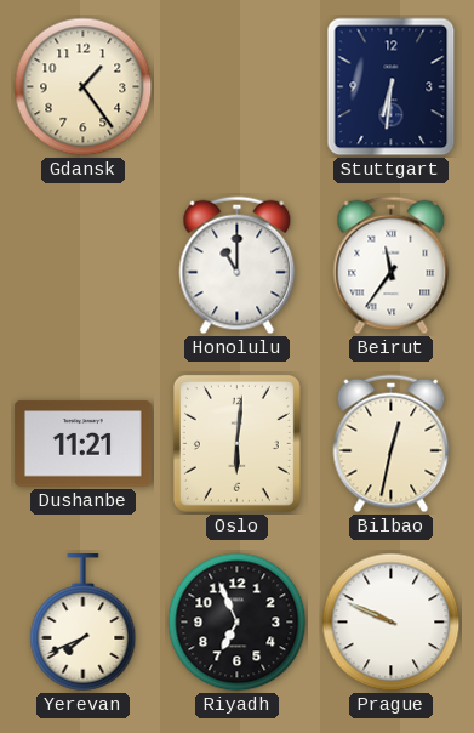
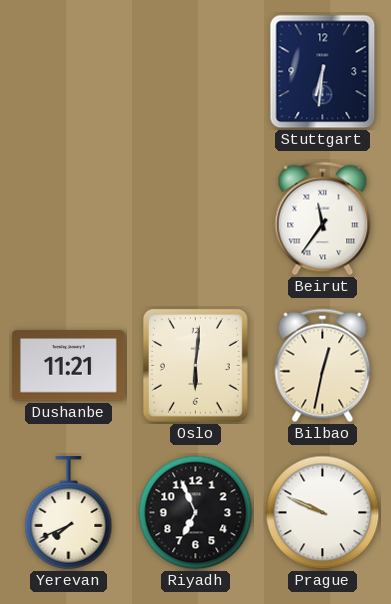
Gdansk: 1:24 -> none (84, 87)
Honolulu: 11:00 -> none (238, 266)
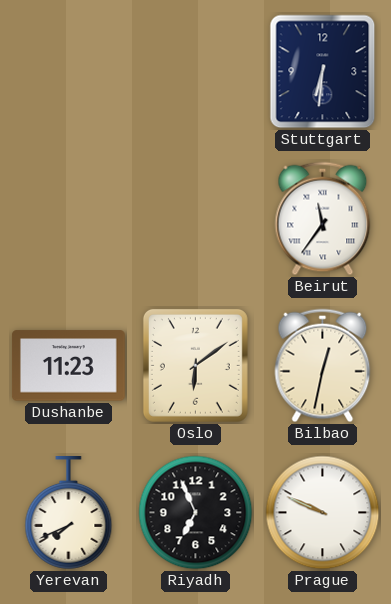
Dushanbe: 11:21 -> 11:23 (68, 366)
Oslo: 6:01 -> 6:09 (195, 365)
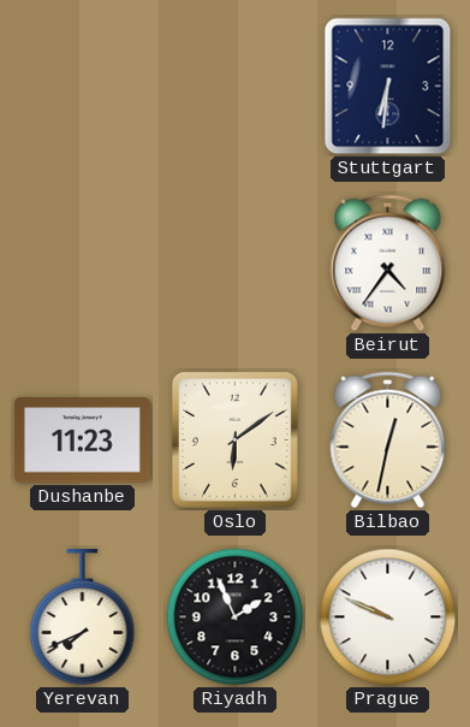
Beirut: 11:36 -> 4:36 (388, 264)
Riyadh: 6:56 -> 1:56 (236, 617)
